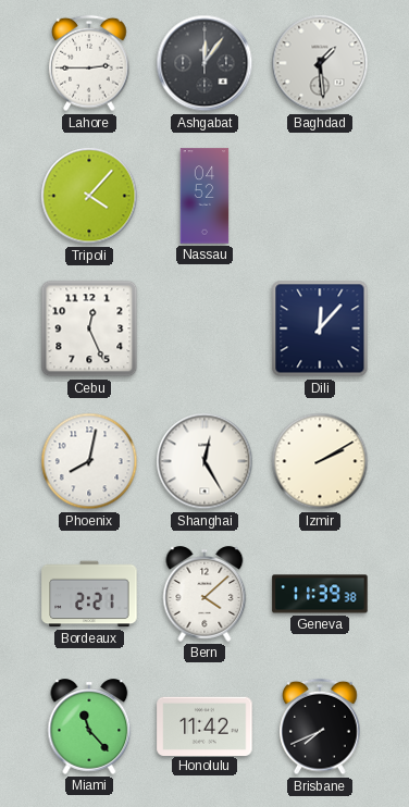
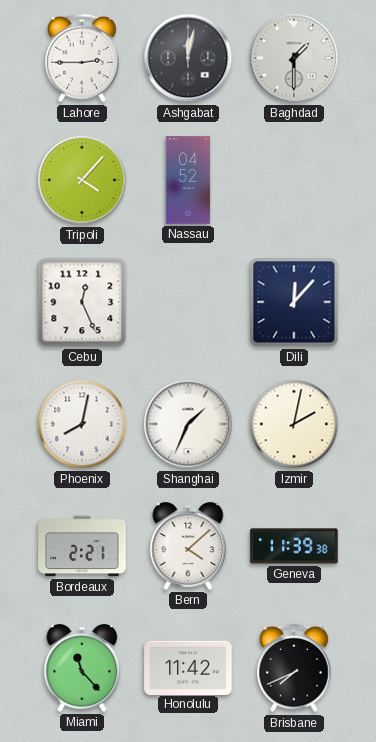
Ashgabat: 12:06 -> 12:02 (188, 58)
Baghdad: 1:29 -> 1:30 (294, 58)
Shanghai: 12:25 -> 1:34 (188, 424)
Izmir: 2:10 -> 2:02 (294, 424)
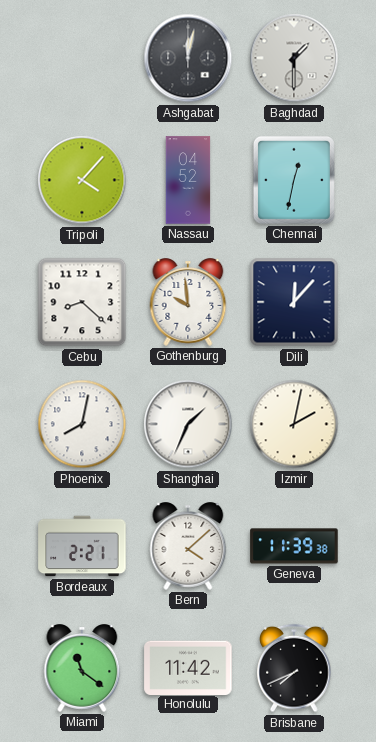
Lahore: 2:45 -> none (82, 58)
Chennai: none -> 12:32 (294, 180)
Cebu: 12:26 -> 8:22 (82, 302)
Gothenburg: none -> 9:59 (188, 302)
Miami: 11:23 -> 11:21 (82, 668)
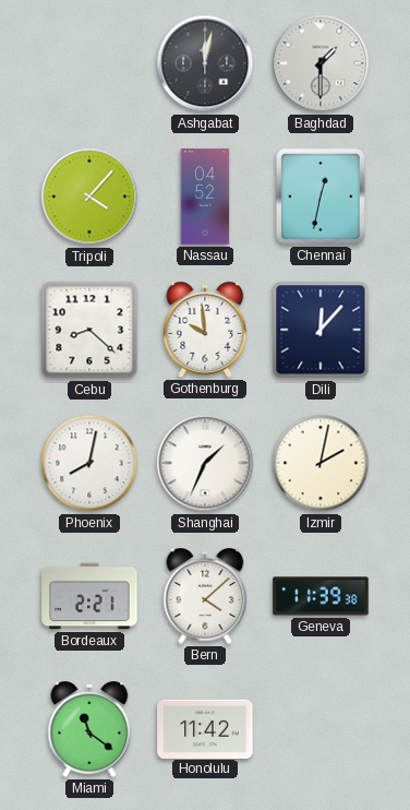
Brisbane: 7:41 -> none (294, 668)
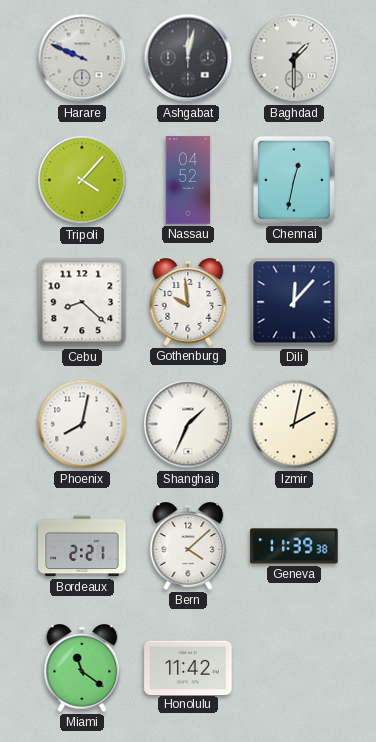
Harare: none -> 9:49 (82, 58)
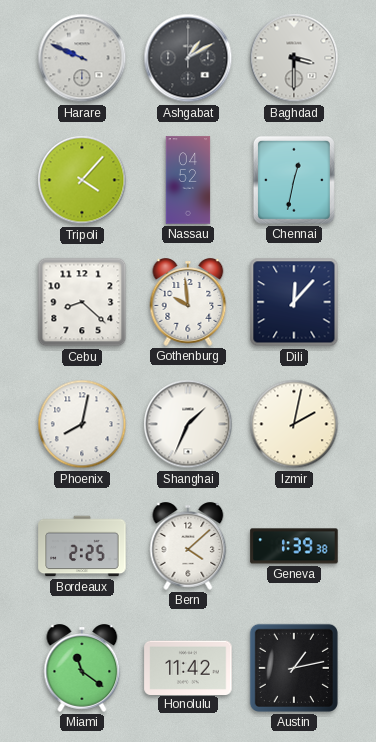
Ashgabat: 12:02 -> 1:10 (188, 58)
Baghdad: 1:30 -> 3:30 (294, 58)
Bordeaux: 2:21 -> 2:25 (82, 546)
Geneva: 11:39 -> 1:39 (294, 546)
Austin: none -> 1:13 (294, 668)
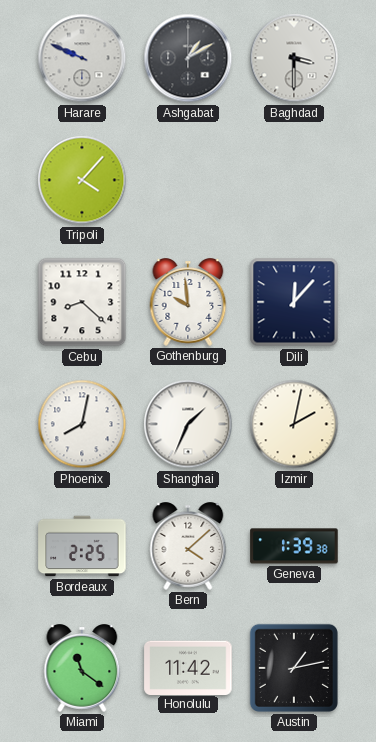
Nassau: 04:52 -> none (188, 180)
Chennai: 12:32 -> none (294, 180)
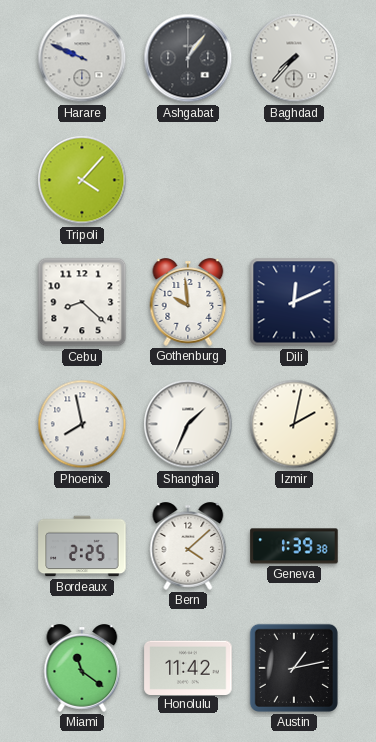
Ashgabat: 1:10 -> 1:06 (188, 58)
Baghdad: 3:30 -> 7:37 (294, 58)
Dili: 12:07 -> 12:11 (294, 302)
Phoenix: 8:02 -> 7:58 (82, 424)
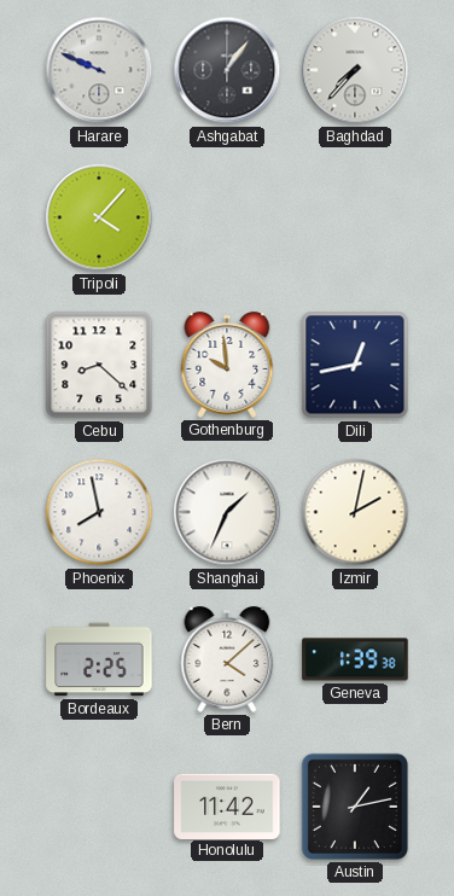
Dili: 12:11 -> 12:43 (355, 365)
Miami: 11:21 -> none (82, 668)
